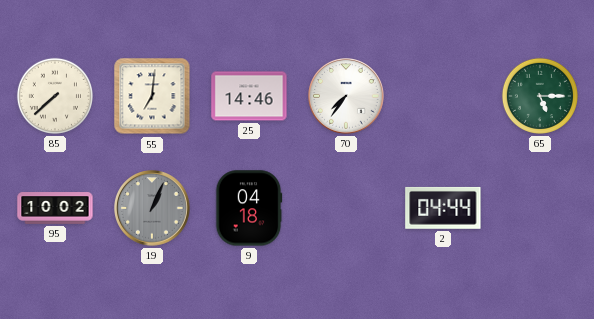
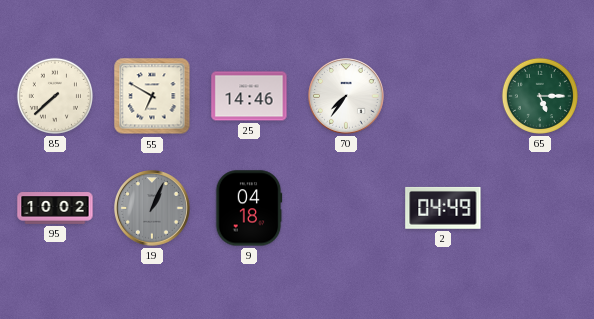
55: 7:01 -> 6:50 (152, 96)
2: 04:44 -> 04:49 (443, 208)
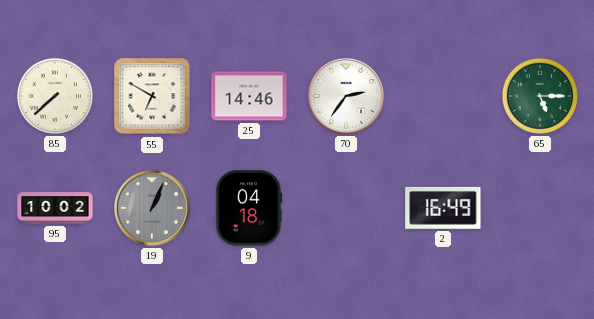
70: 7:36 -> 2:36 (346, 96)
2: 04:49 -> 16:49 (443, 208)
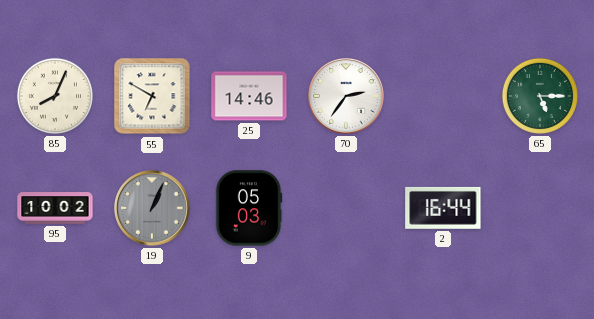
85: 7:38 -> 8:04 (55, 96)
9: 04:18 -> 05:03 (249, 208)
2: 16:49 -> 16:44 (443, 208)
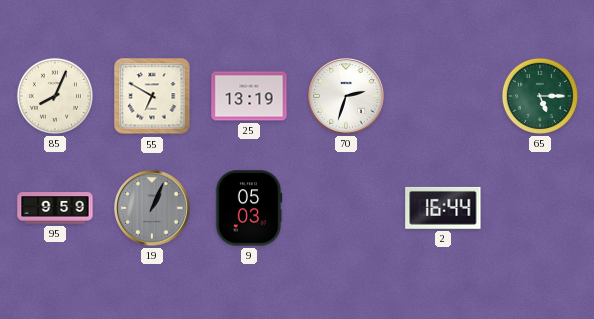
25: 14:46 -> 13:19 (249, 96)
70: 2:36 -> 2:33 (346, 96)
95: 10:02 -> 9:59 (55, 208)
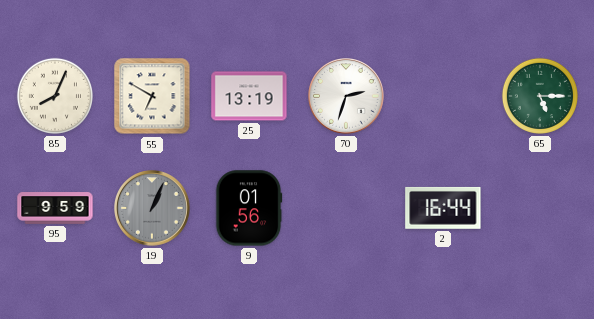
9: 05:03 -> 01:56 (249, 208)
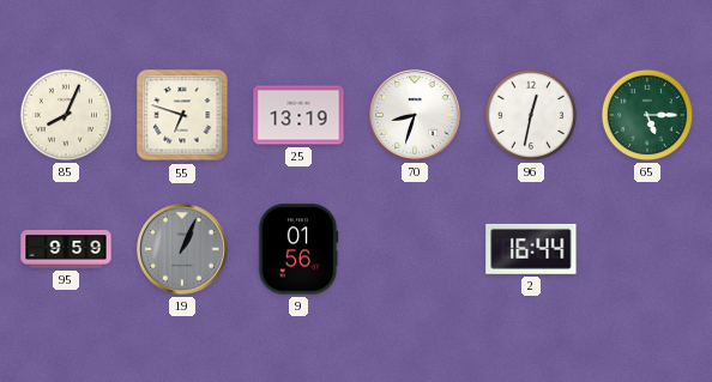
55: 6:50 -> 6:48 (182, 115)
70: 2:33 -> 8:33 (415, 115)
96: none -> 12:32 (531, 115)
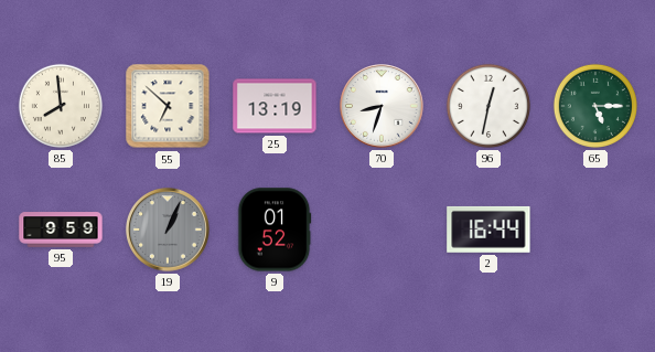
85: 8:04 -> 7:59 (61, 106)
55: 6:48 -> 6:52 (168, 106)
9: 01:56 -> 01:52 (275, 230)
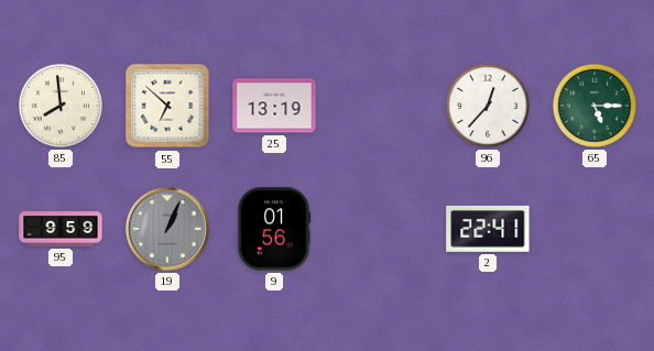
70: 8:33 -> none (382, 106)
96: 12:32 -> 12:37 (488, 106)
9: 01:52 -> 01:56 (274, 229)
2: 16:44 -> 22:41 (488, 229)
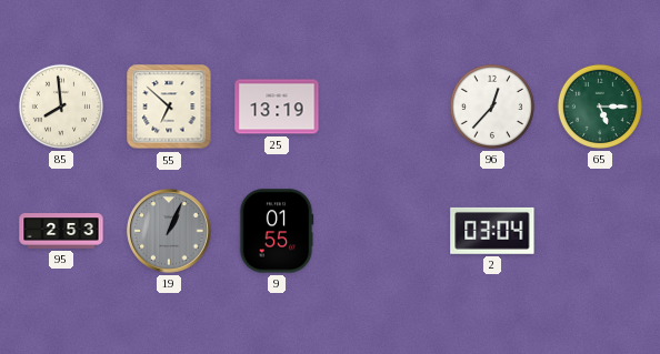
95: 9:59 -> 2:53 (61, 231)
9: 01:56 -> 01:55 (277, 231)
2: 22:41 -> 03:04 (492, 231)
